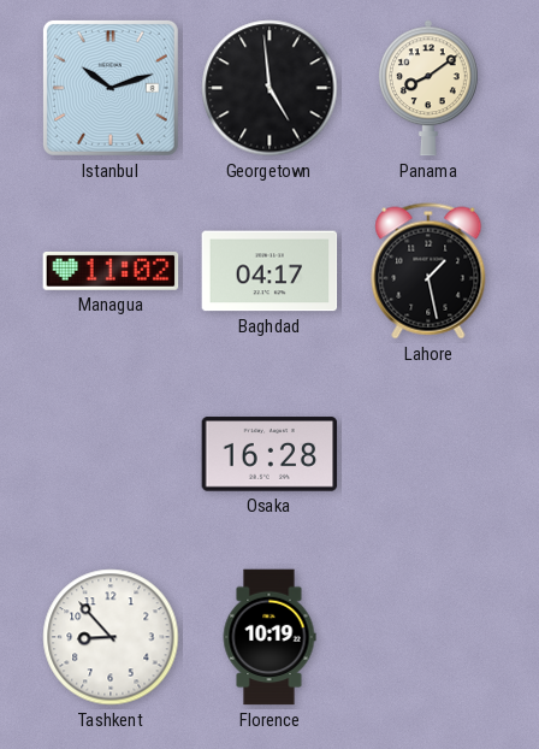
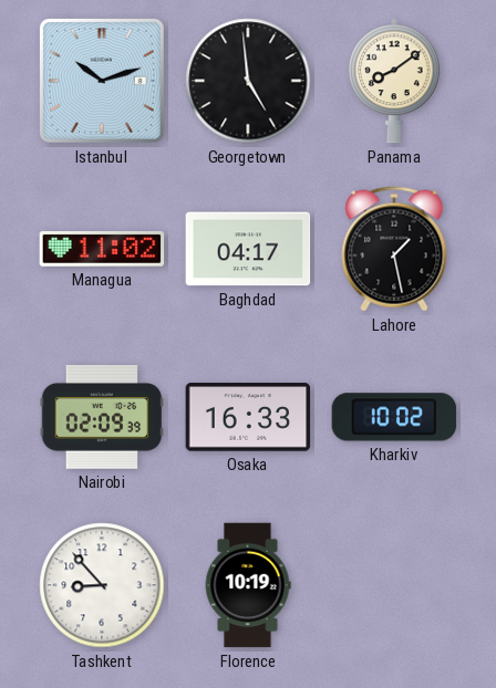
Nairobi: none -> 02:09 (102, 417)
Osaka: 16:28 -> 16:33 (248, 417)
Kharkiv: none -> 10:02 (394, 417)
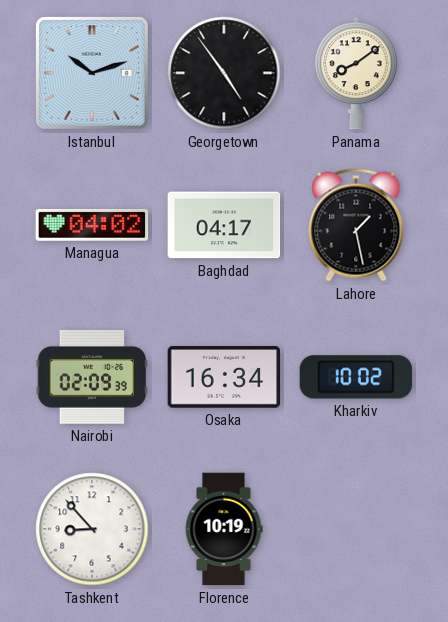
Georgetown: 4:59 -> 4:54 (224, 73)
Managua: 11:02 -> 04:02 (92, 225)
Osaka: 16:33 -> 16:34 (224, 377)
